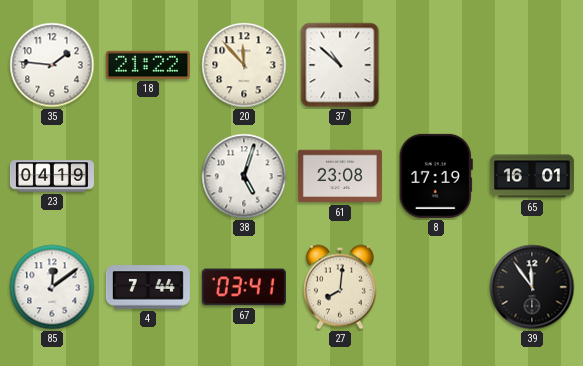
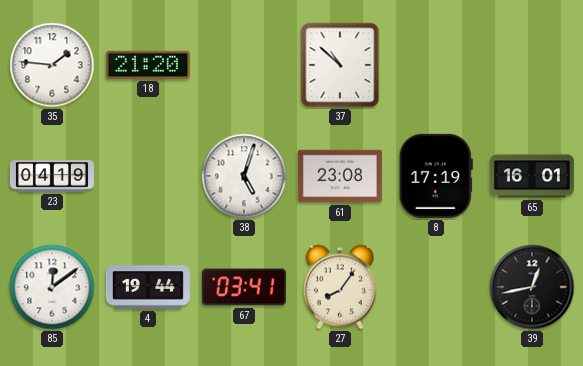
18: 21:22 -> 21:20 (148, 65)
20: 11:53 -> none (244, 65)
4: 7:44 -> 19:44 (148, 287)
27: 8:01 -> 8:06 (340, 287)
39: 11:54 -> 12:43 (532, 287)
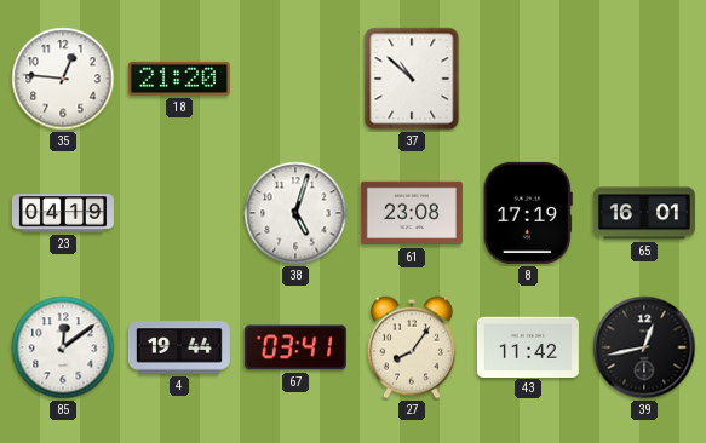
35: 1:46 -> 12:46 (63, 79)
43: none -> 11:42 (528, 346)
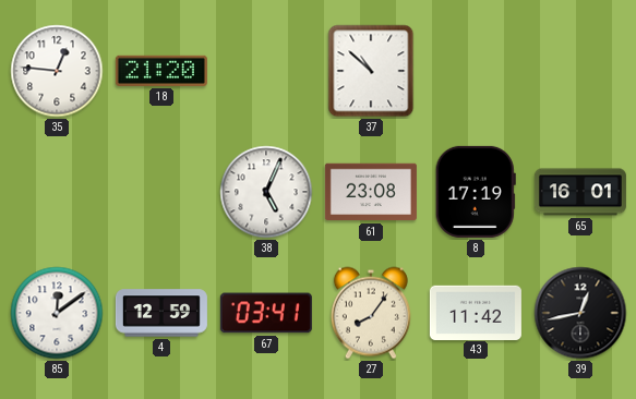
23: 04:19 -> none (63, 213)
38: 5:03 -> 5:04 (266, 192)
4: 19:44 -> 12:59 (161, 313)
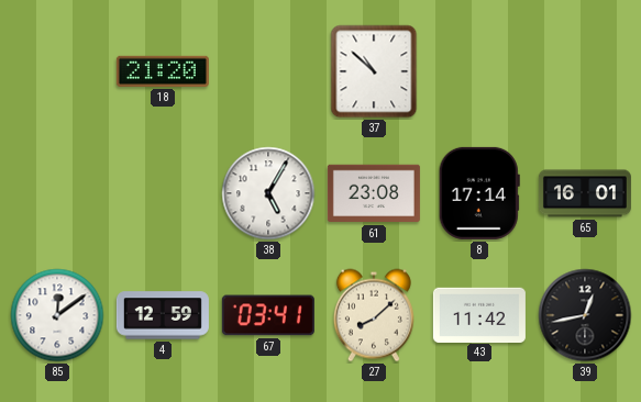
35: 12:46 -> none (57, 71)
38: 5:04 -> 5:05 (268, 193)
8: 17:19 -> 17:14 (479, 193)
27: 8:06 -> 8:08 (374, 315)
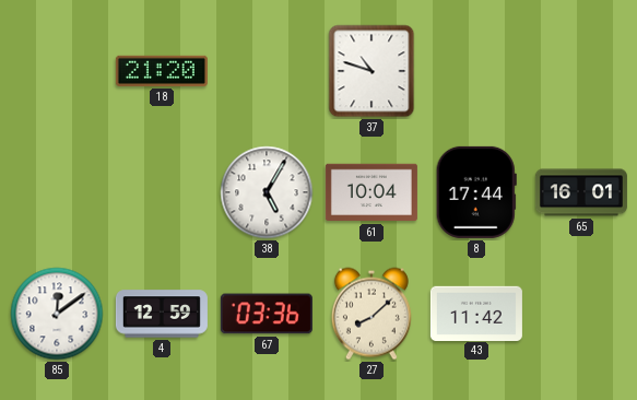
37: 10:52 -> 10:48 (371, 71)
61: 23:08 -> 10:04 (371, 192)
8: 17:14 -> 17:44 (476, 192)
67: 03:41 -> 03:36 (267, 314)
39: 12:43 -> none (585, 315)
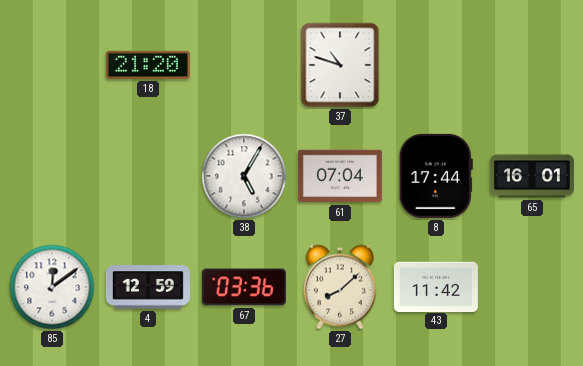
61: 10:04 -> 07:04 (340, 176)
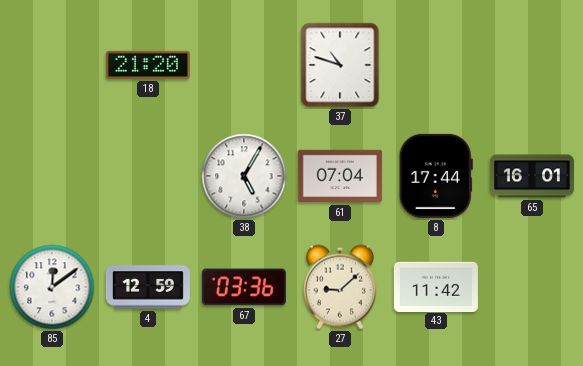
27: 8:08 -> 9:08 (340, 287)
